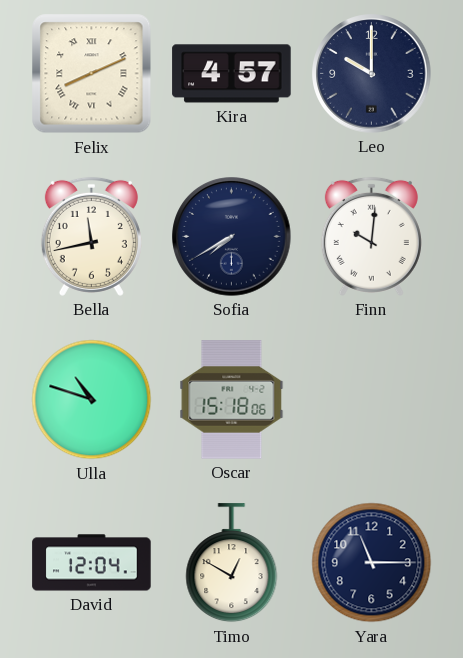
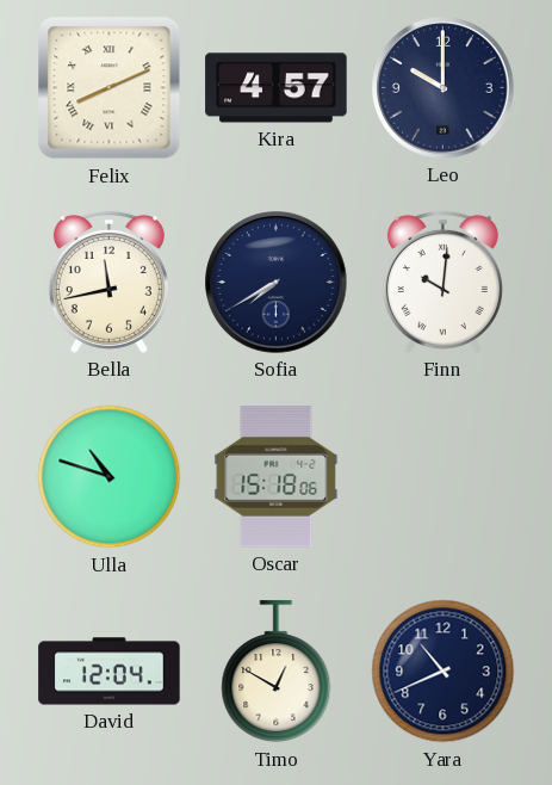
Yara: 11:15 -> 10:41 (444, 672)
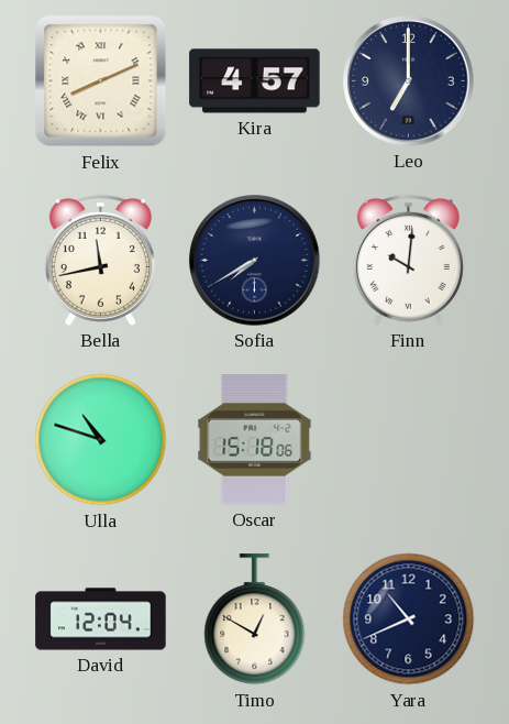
Leo: 10:00 -> 7:00 (409, 81)
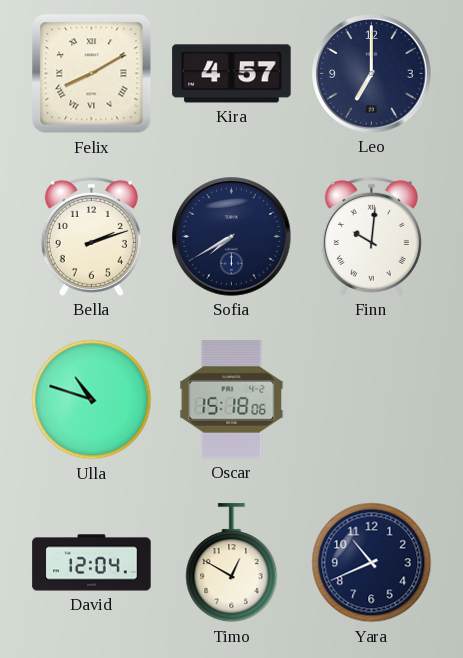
Felix: 8:11 -> 8:10 (92, 74)
Bella: 11:43 -> 2:12 (91, 236)
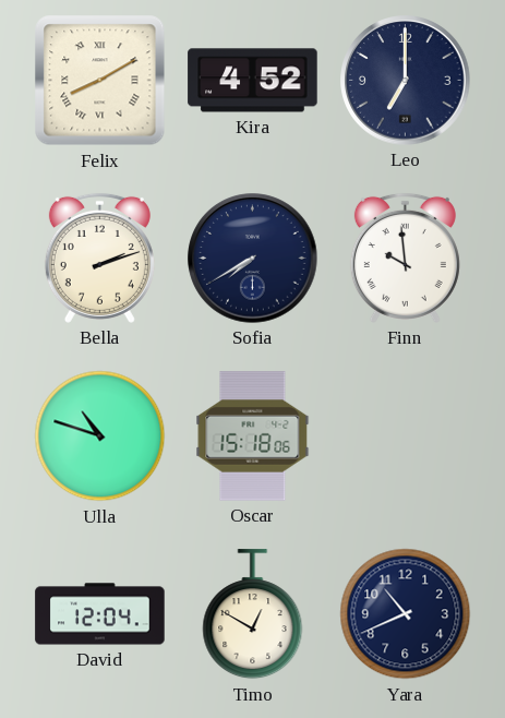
Kira: 4:57 -> 4:52 (253, 81)
Finn: 10:01 -> 9:59 (405, 258)
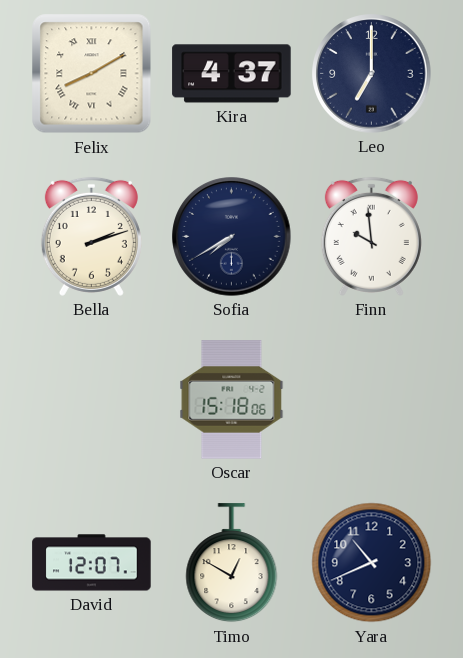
Kira: 4:52 -> 4:37 (232, 74)
Ulla: 10:48 -> none (100, 436)
David: 12:04 -> 12:07 (92, 563)
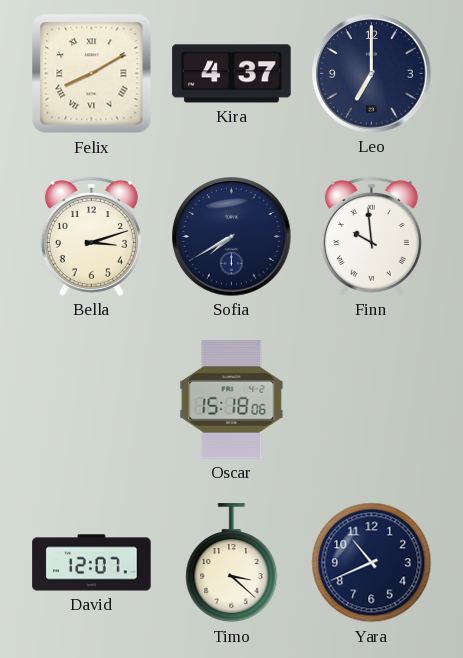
Bella: 2:12 -> 3:12 (91, 236)
Timo: 12:50 -> 3:22 (232, 563)
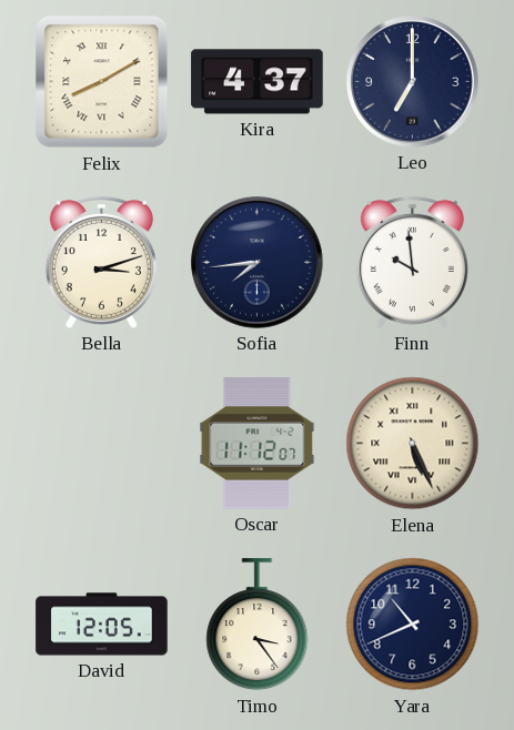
Sofia: 7:40 -> 7:44 (258, 263)
Oscar: 15:18 -> 11:12 (258, 444)
Elena: none -> 5:26 (413, 444)
David: 12:07 -> 12:05 (102, 625)
Timo: 3:22 -> 3:24 (258, 625)
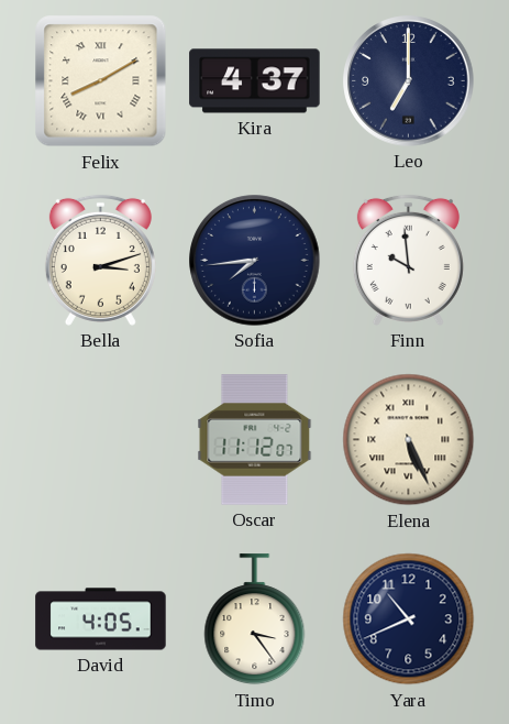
David: 12:05 -> 4:05 (101, 619)
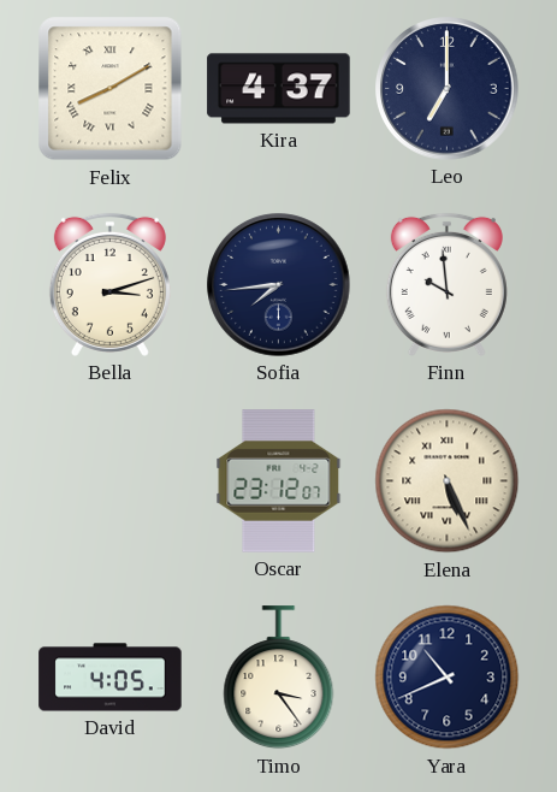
Oscar: 11:12 -> 23:12 (279, 481)
